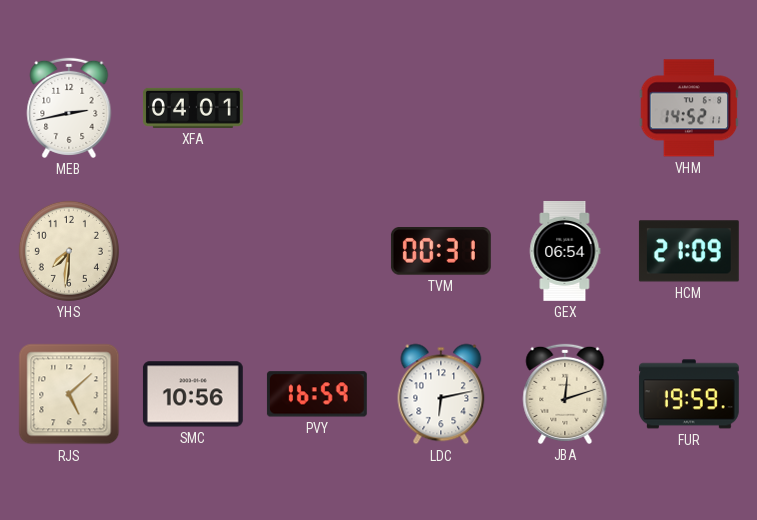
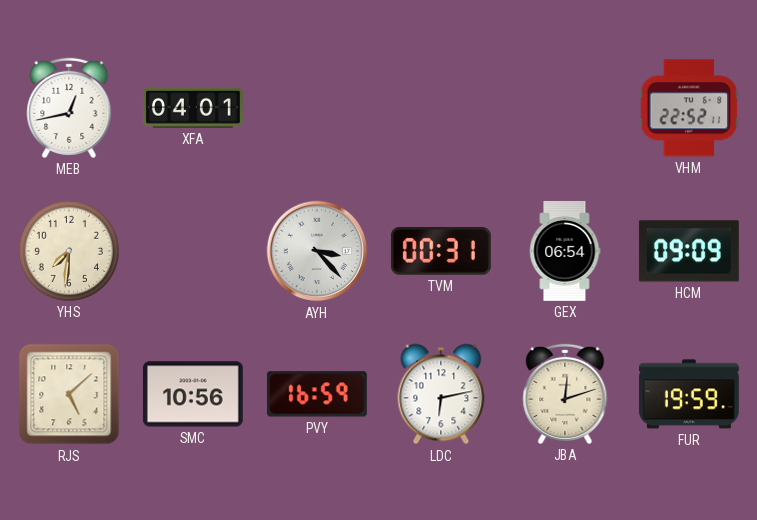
MEB: 2:43 -> 12:43 (69, 108)
VHM: 14:52 -> 22:52 (689, 108)
AYH: none -> 3:23 (317, 251)
HCM: 21:09 -> 09:09 (689, 251)
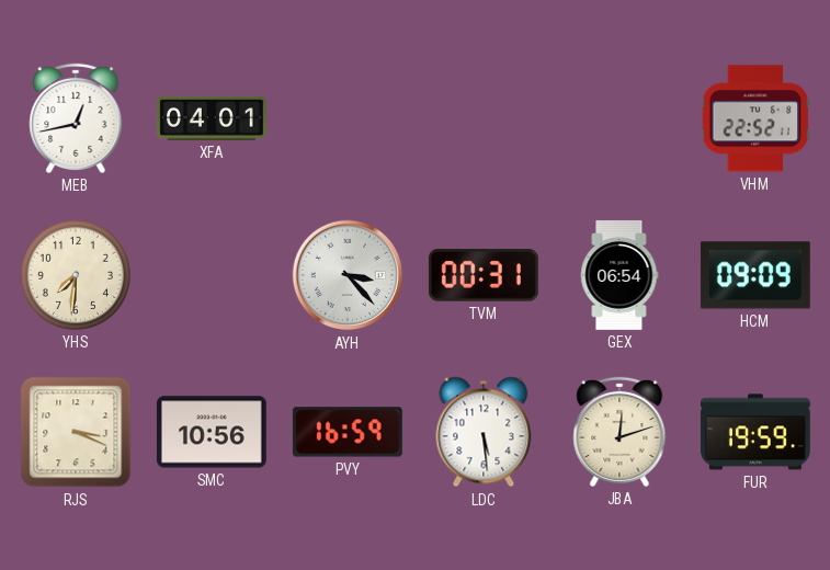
RJS: 5:08 -> 3:19 (76, 432)
LDC: 6:13 -> 5:29 (484, 432)
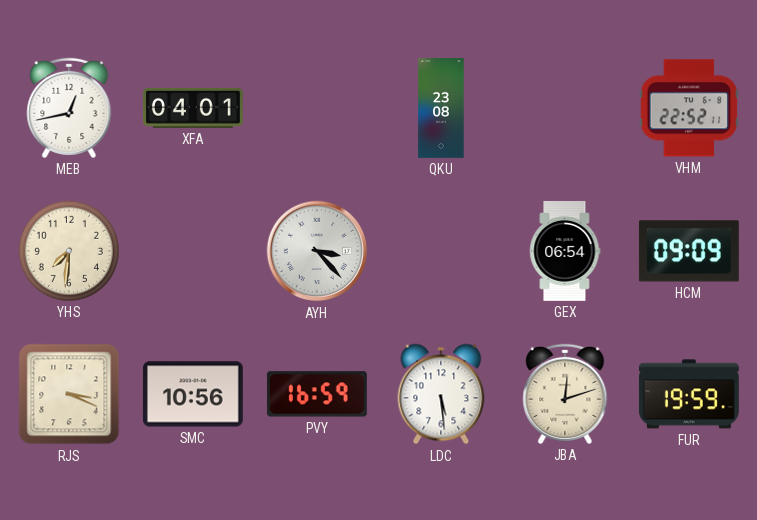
QKU: none -> 23:08 (441, 109)
TVM: 00:31 -> none (484, 276)
